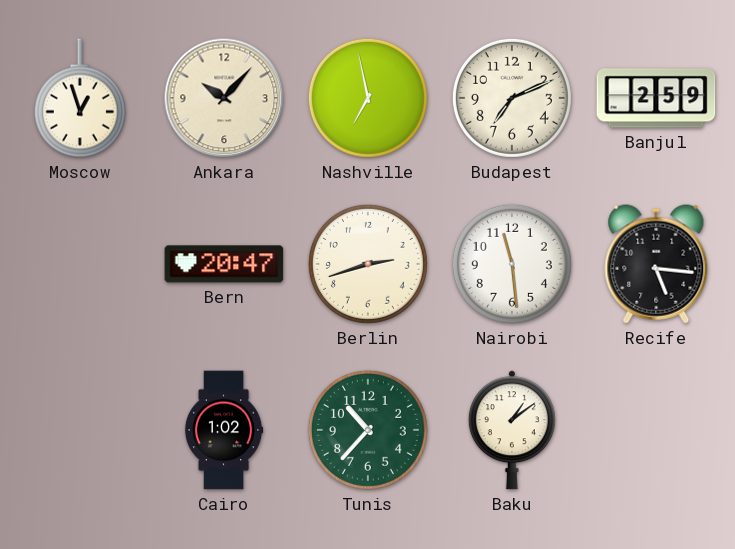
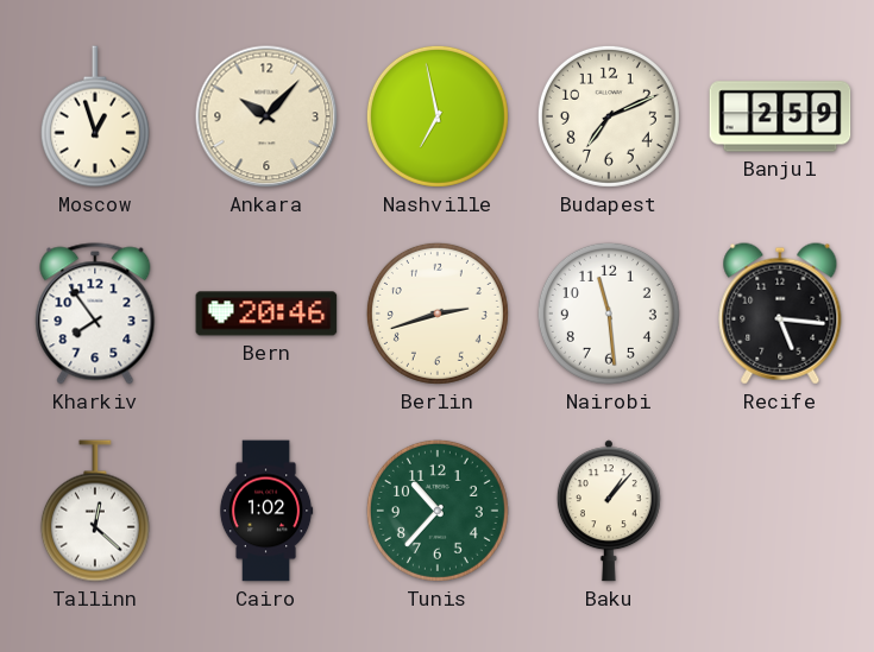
Kharkiv: none -> 7:54 (95, 314)
Bern: 20:47 -> 20:46 (266, 314)
Tallinn: none -> 12:22 (95, 511)
Baku: 1:09 -> 1:07 (609, 511)
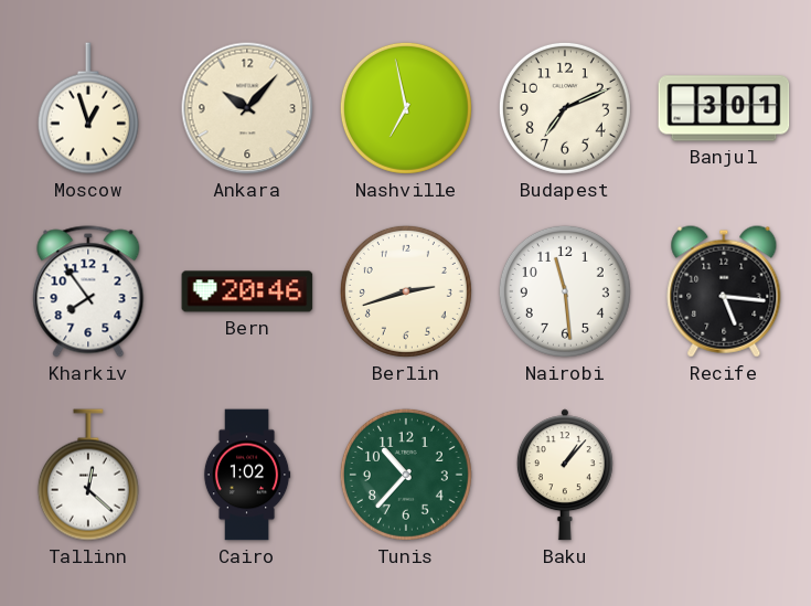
Banjul: 2:59 -> 3:01 (724, 108)
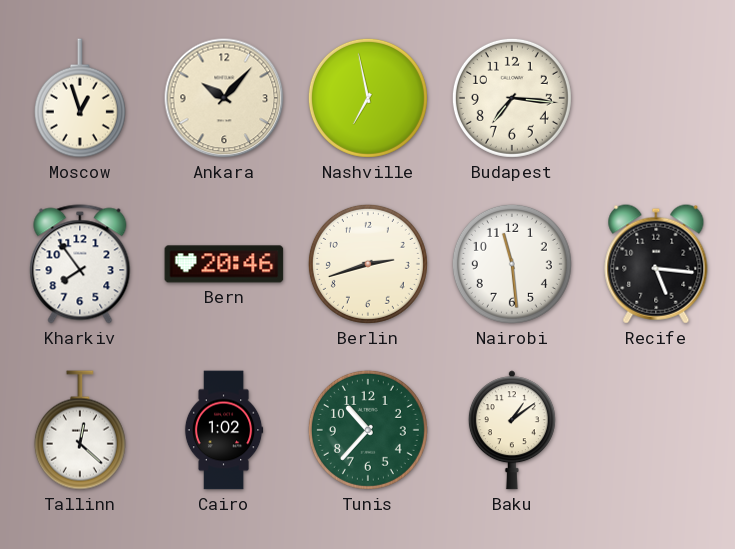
Budapest: 7:11 -> 7:16 (512, 98)
Banjul: 3:01 -> none (724, 108)
Baku: 1:07 -> 1:09 (512, 430)
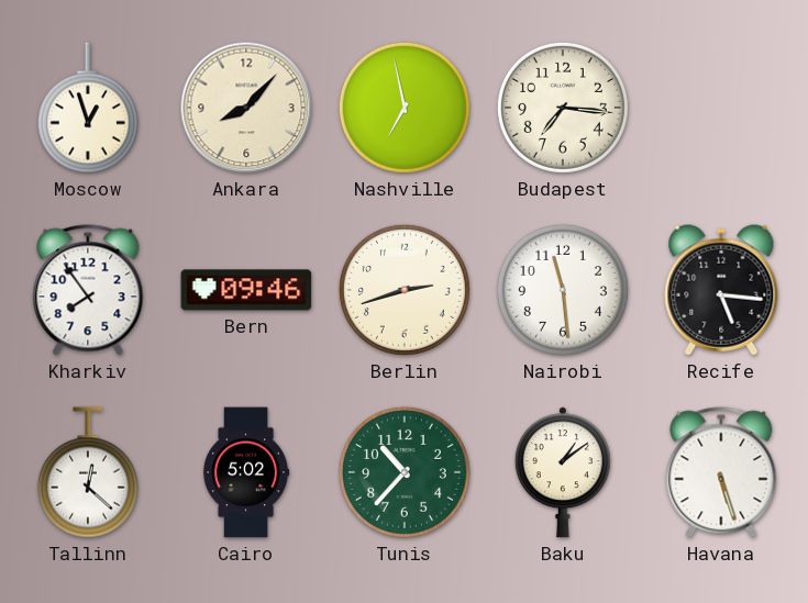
Ankara: 10:07 -> 8:07 (246, 108)
Bern: 20:46 -> 09:46 (246, 290)
Cairo: 1:02 -> 5:02 (246, 472)
Havana: none -> 5:27 (721, 472)
